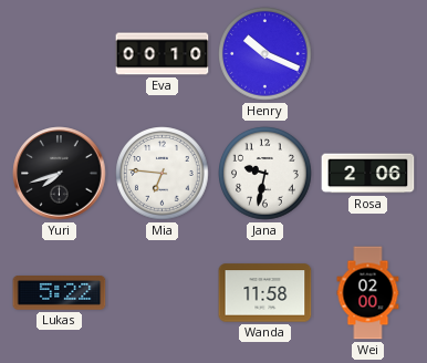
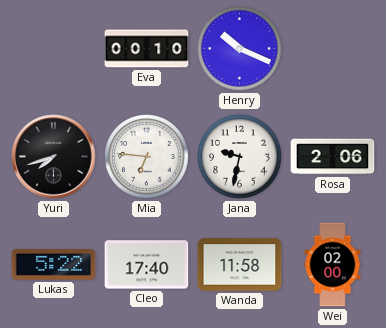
Cleo: none -> 17:40 (147, 265)
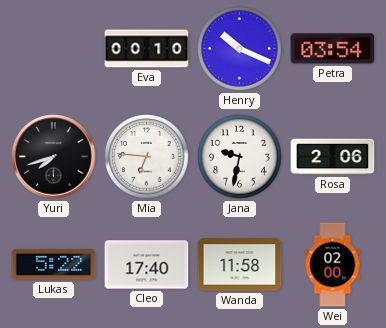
Petra: none -> 03:54 (333, 49)
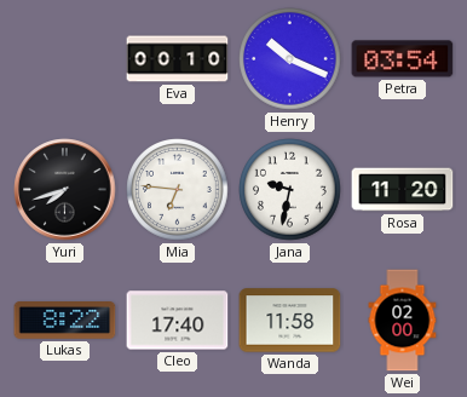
Rosa: 2:06 -> 11:20 (403, 190)
Lukas: 5:22 -> 8:22 (65, 321)
